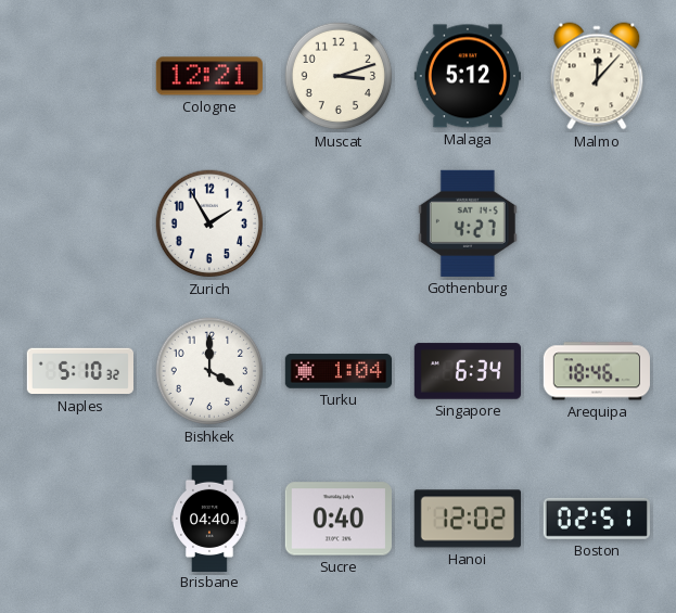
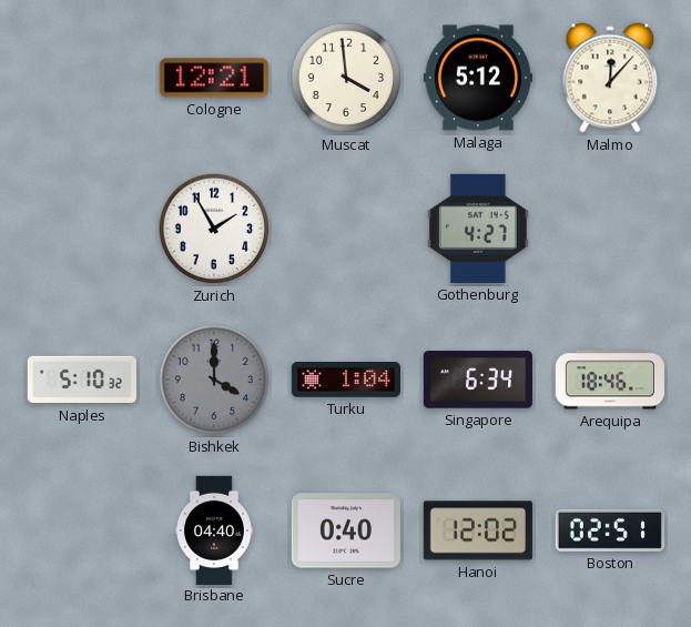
Muscat: 3:12 -> 3:59 (346, 78)
Bishkek dial: white -> grey (214, 380)
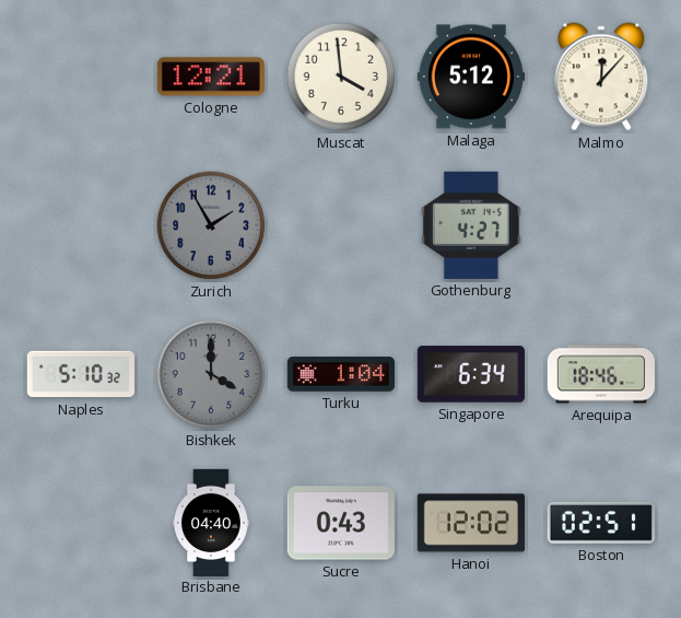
Zurich dial: white -> grey (211, 225)
Sucre: 0:40 -> 0:43 (341, 523)
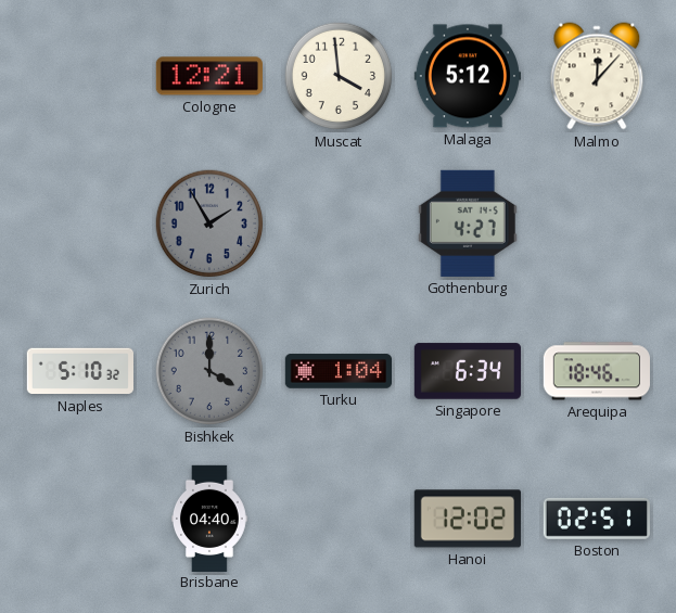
Sucre: 0:43 -> none (341, 523)
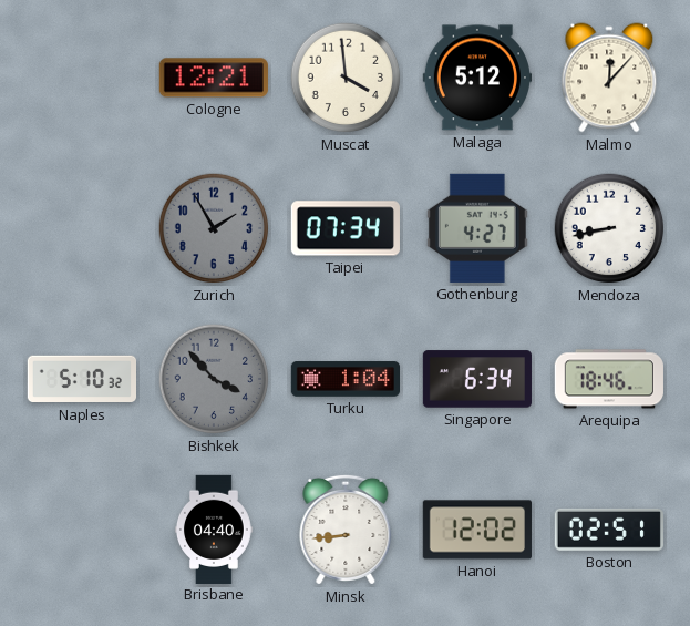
Taipei: none -> 07:34 (346, 228)
Mendoza: none -> 8:43 (609, 228)
Bishkek: 4:00 -> 3:53 (214, 379)
Minsk: none -> 8:44 (346, 530)
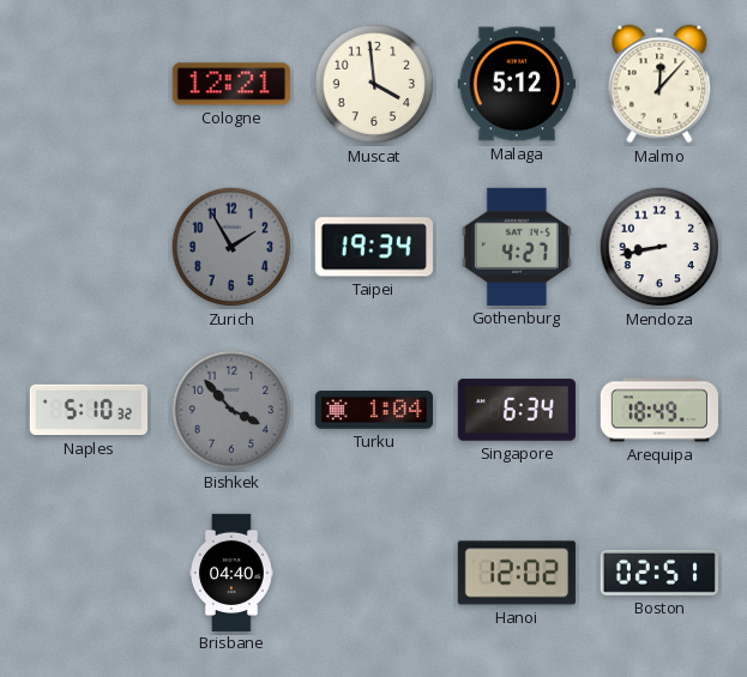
Taipei: 07:34 -> 19:34 (374, 247)
Arequipa: 18:46 -> 18:49 (659, 410)
Minsk: 8:44 -> none (346, 530)
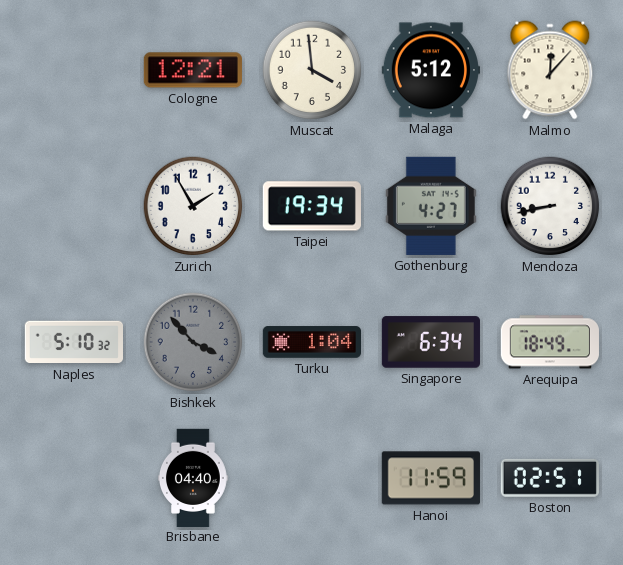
Zurich dial: grey -> white (193, 206)
Hanoi: 12:02 -> 11:59 (431, 478)
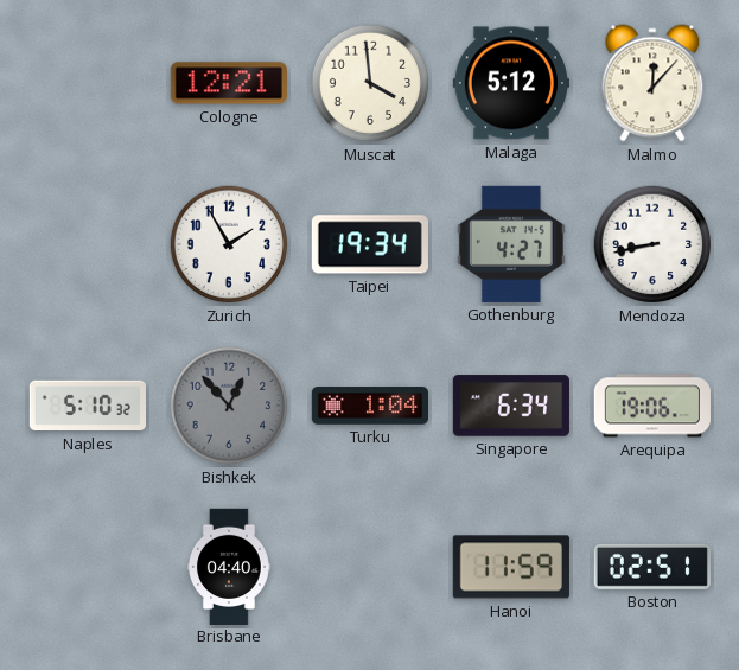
Bishkek: 3:53 -> 12:53 (229, 406)
Arequipa: 18:49 -> 19:06 (652, 406)
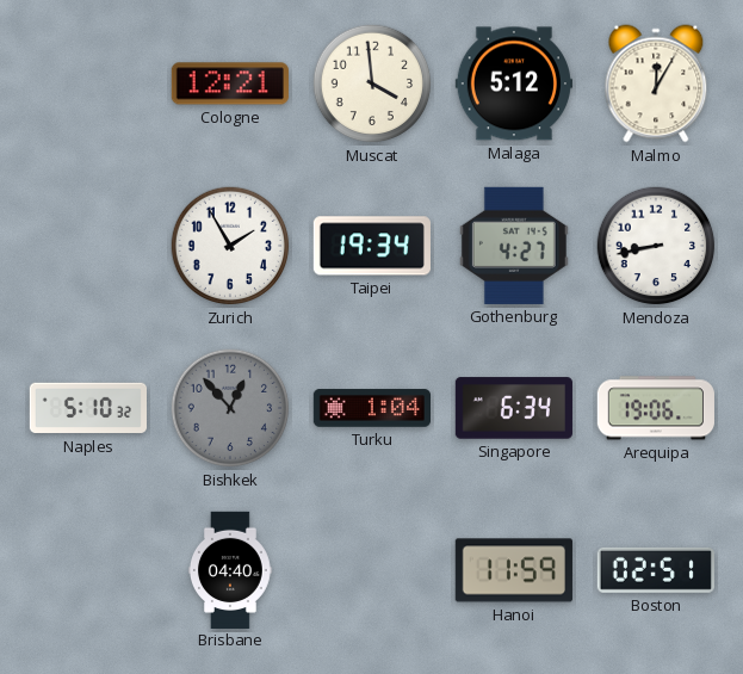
Malmo: 12:07 -> 12:05 (656, 84)
